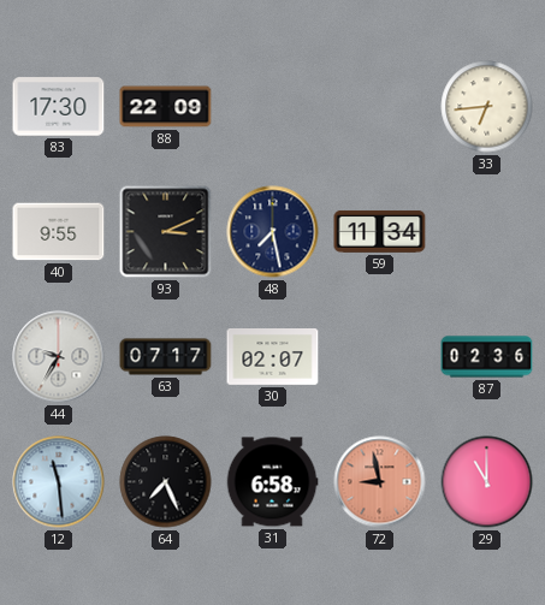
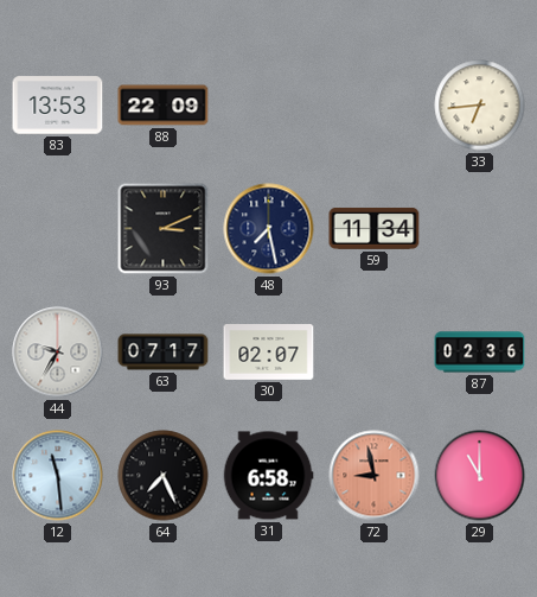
83: 17:30 -> 13:53 (58, 106)
40: 9:55 -> none (59, 232)
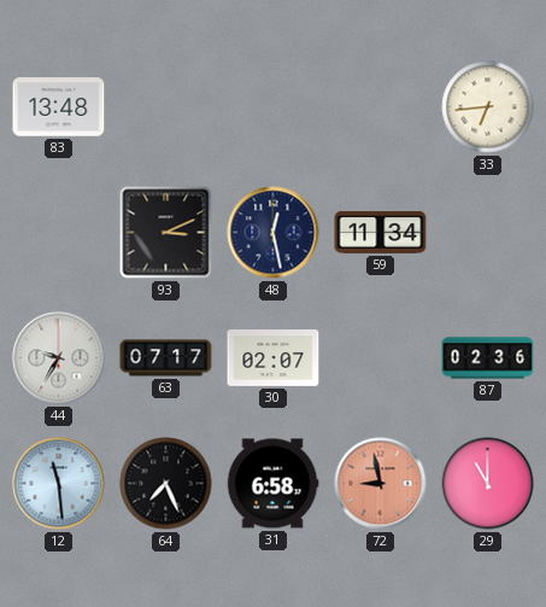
83: 13:53 -> 13:48 (59, 107)
88: 22:09 -> none (164, 106)
48: 7:28 -> 12:28 (274, 233)
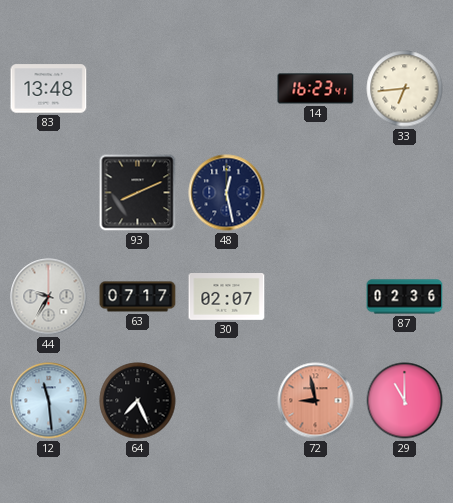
14: none -> 16:23 (316, 89)
93: 3:11 -> 8:11 (138, 193)
59: 11:34 -> none (381, 233)
31: 6:58 -> none (272, 484)
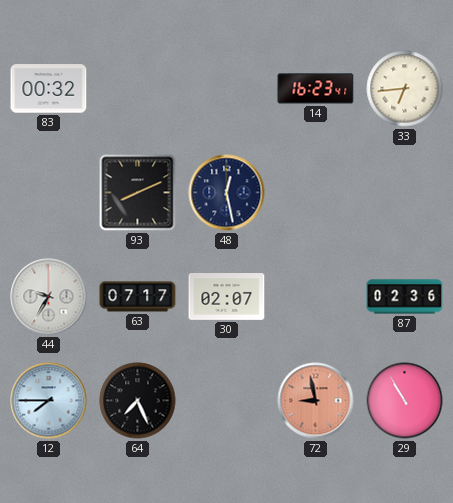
83: 13:48 -> 00:32 (49, 89)
12: 11:29 -> 7:45 (49, 401)
29: 11:00 -> 10:55 (405, 401)
